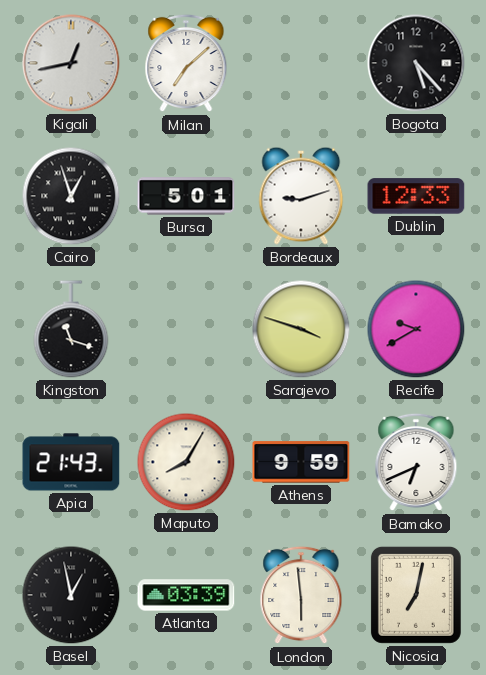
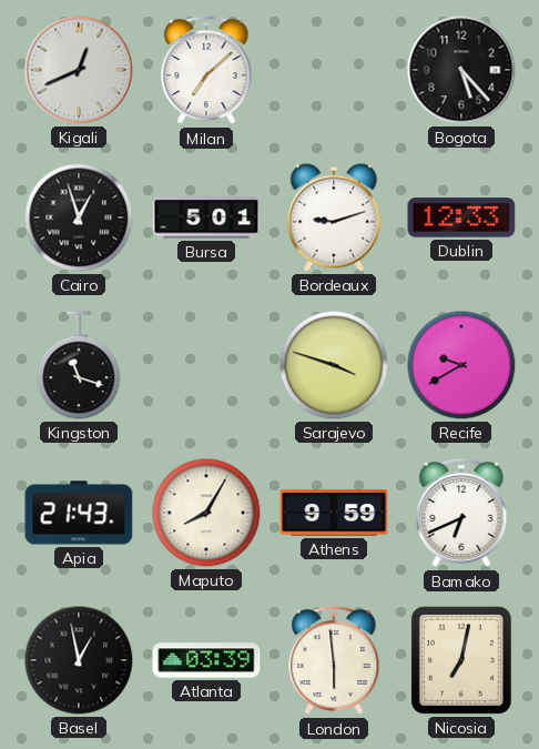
Kigali: 12:43 -> 12:41 (79, 70)
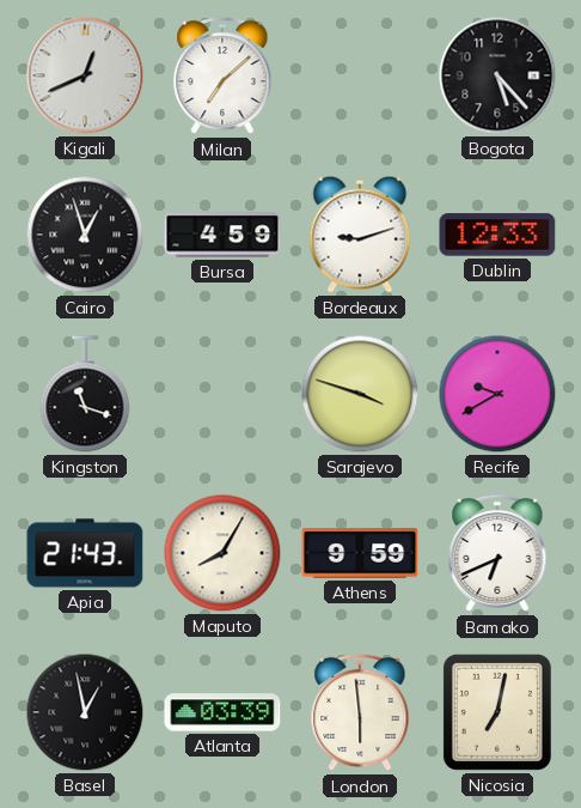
Bursa: 5:01 -> 4:59 (222, 235)
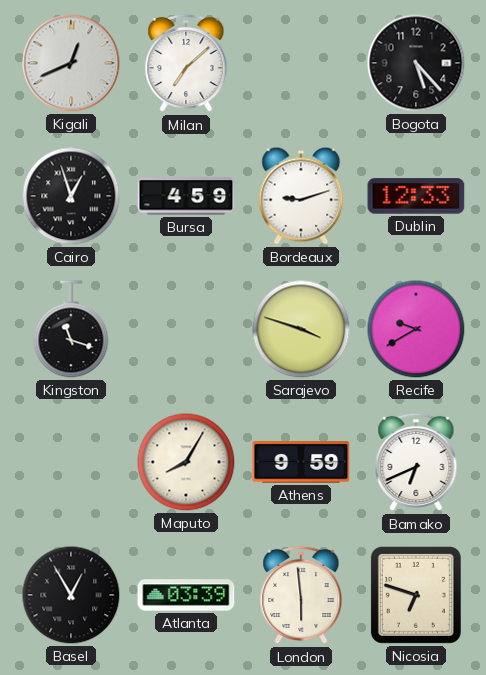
Apia: 21:43 -> none (85, 553)
Basel: 12:58 -> 12:55 (71, 595)
Nicosia: 7:02 -> 6:48 (416, 595)
